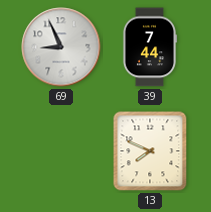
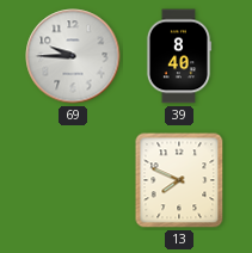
69: 8:56 -> 9:45 (73, 56)
39: 7:44 -> 8:40 (179, 56)
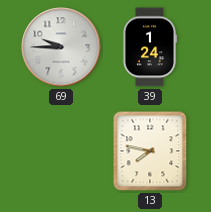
39: 8:40 -> 1:24 (150, 47)
13: 7:49 -> 7:47 (150, 151)
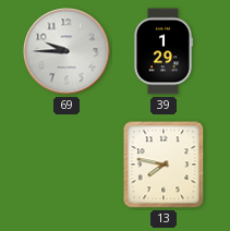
39: 1:24 -> 1:29 (164, 51)
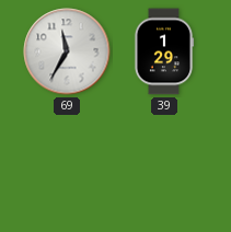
69: 9:45 -> 11:35 (67, 51)
13: 7:47 -> none (164, 165)
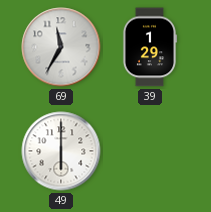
49: none -> 6:00 (61, 151)
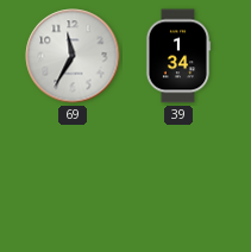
39: 1:29 -> 1:34 (178, 56)
49: 6:00 -> none (61, 151)
